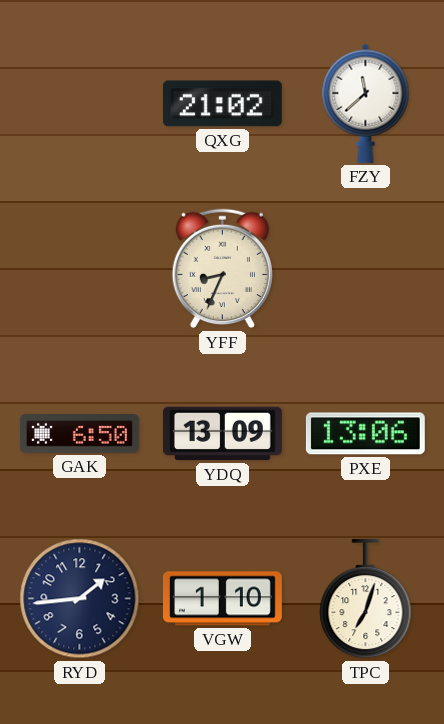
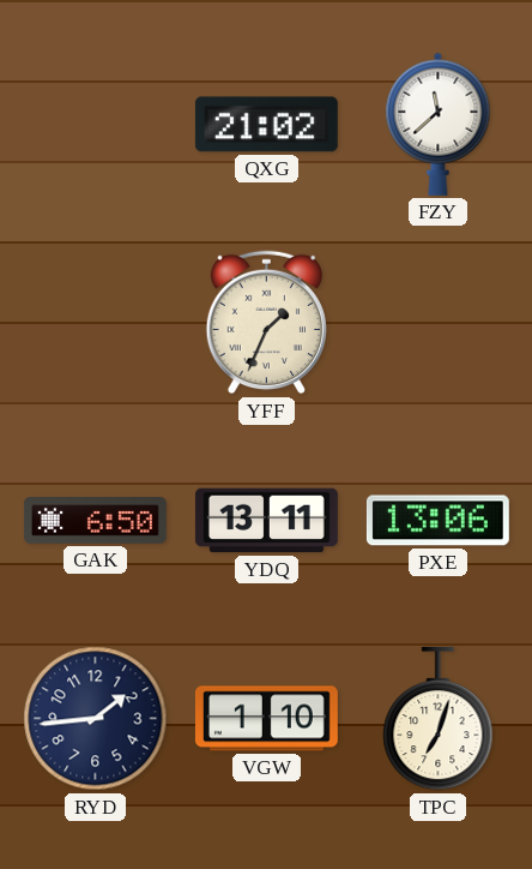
YFF: 8:34 -> 1:34 (266, 323)
YDQ: 13:09 -> 13:11 (266, 521)
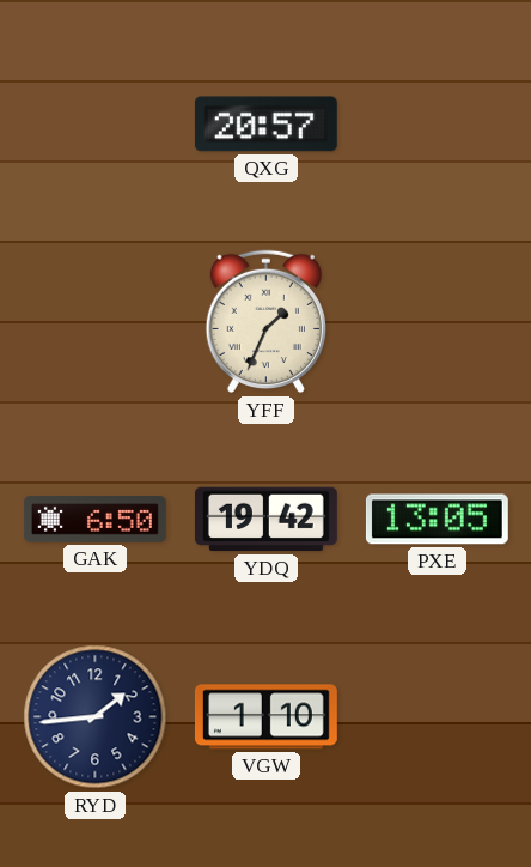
QXG: 21:02 -> 20:57 (265, 125)
FZY: 11:38 -> none (439, 124)
YDQ: 13:11 -> 19:42 (265, 520)
PXE: 13:06 -> 13:05 (437, 520)
TPC: 7:03 -> none (439, 719)
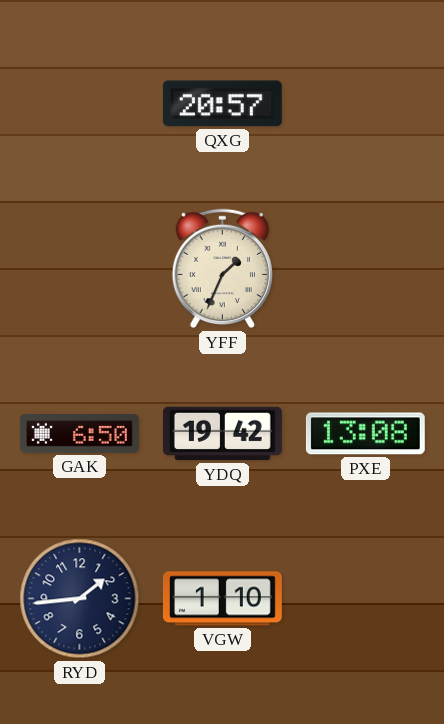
PXE: 13:05 -> 13:08 (365, 434)
